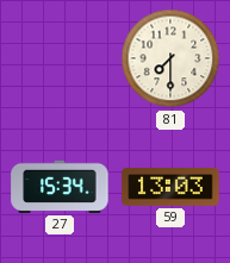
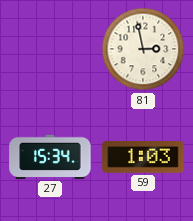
81: 7:30 -> 2:58 (143, 49)
59: 13:03 -> 1:03 (143, 158)
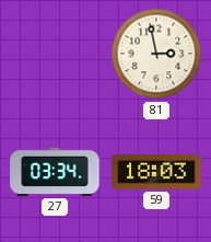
27: 15:34 -> 03:34 (55, 172)
59: 1:03 -> 18:03 (156, 173)
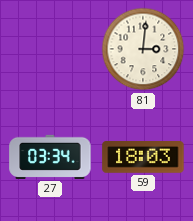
81: 2:58 -> 3:01 (143, 49)
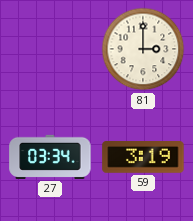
81: 3:01 -> 3:00 (143, 49)
59: 18:03 -> 3:19 (143, 158)
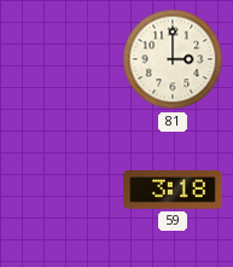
27: 03:34 -> none (50, 157)
59: 3:19 -> 3:18 (173, 191)
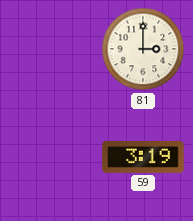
59: 3:18 -> 3:19 (143, 158)
